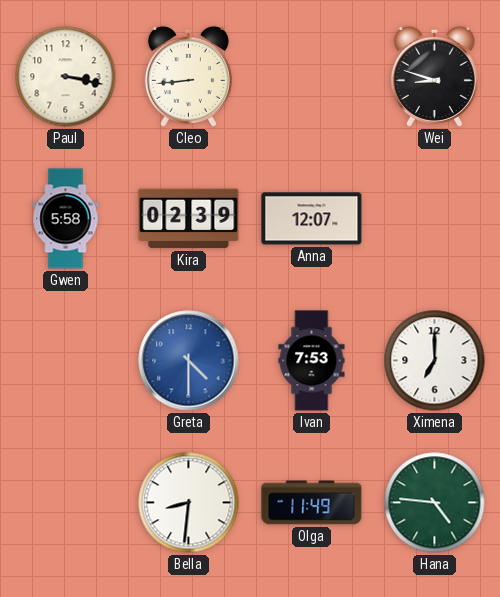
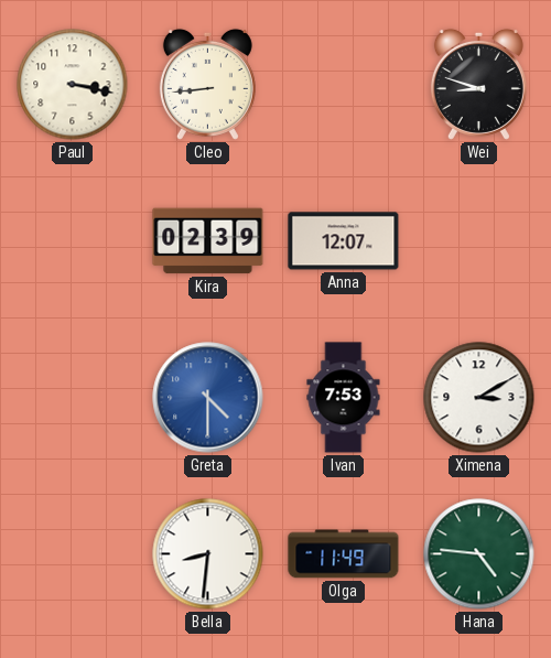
Gwen: 5:58 -> none (66, 219)
Ximena: 7:00 -> 3:10 (479, 398)
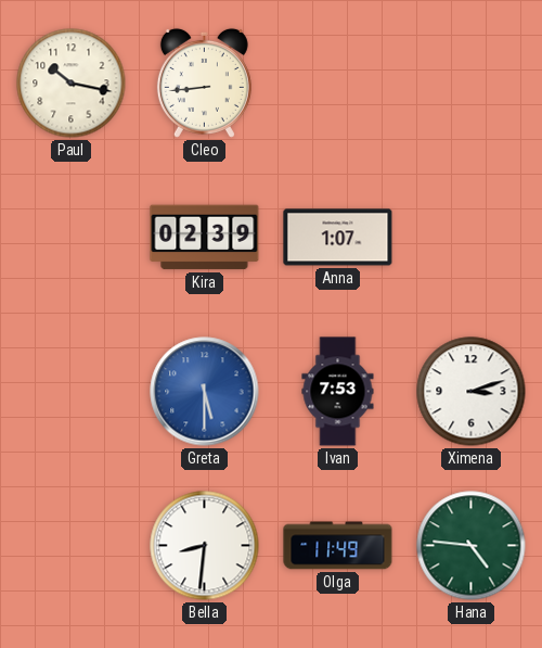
Paul: 3:17 -> 10:17 (72, 84)
Wei: 8:48 -> none (478, 84)
Anna: 12:07 -> 1:07 (338, 238)
Greta: 4:30 -> 5:30 (205, 392)
Ximena: 3:10 -> 3:12 (472, 392)
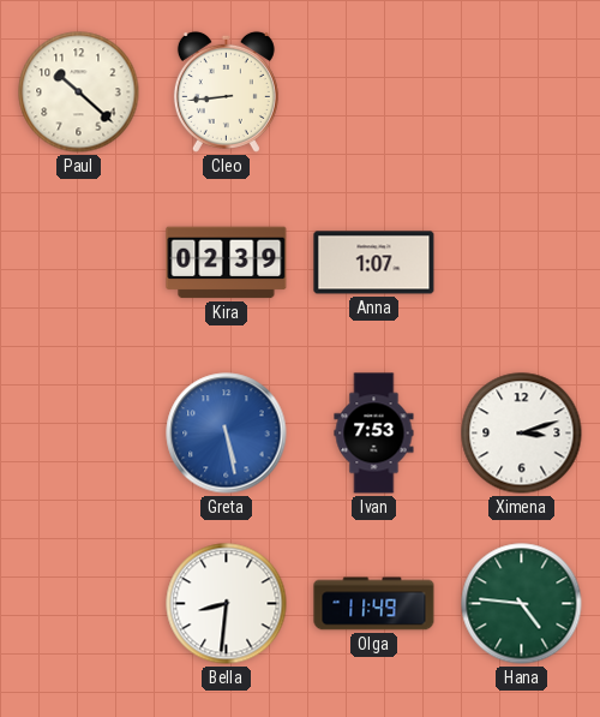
Paul: 10:17 -> 10:22 (79, 92)
Greta: 5:30 -> 5:28 (227, 434)
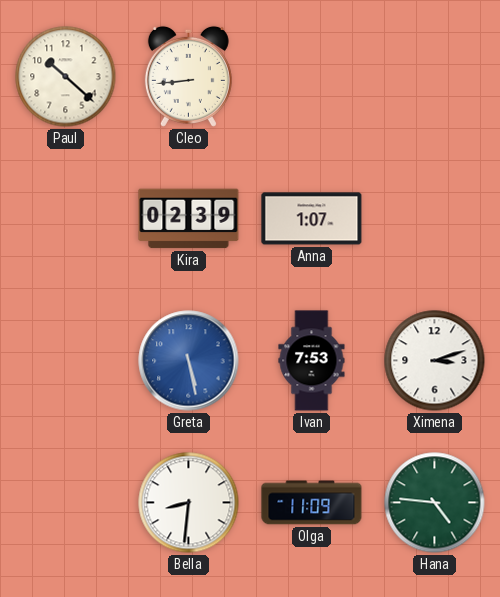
Olga: 11:49 -> 11:09 (312, 503)
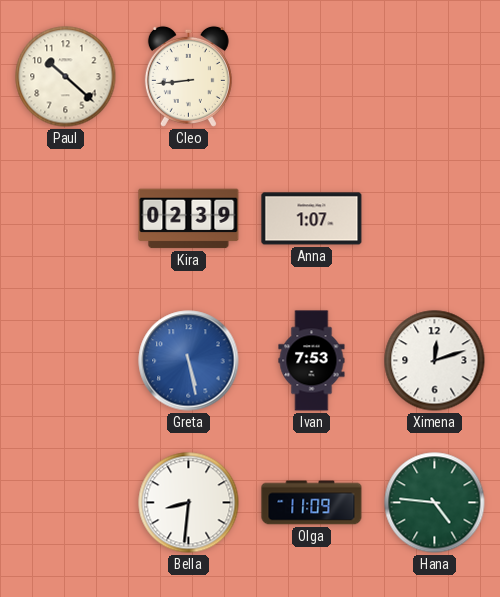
Ximena: 3:12 -> 12:12 (435, 361)
